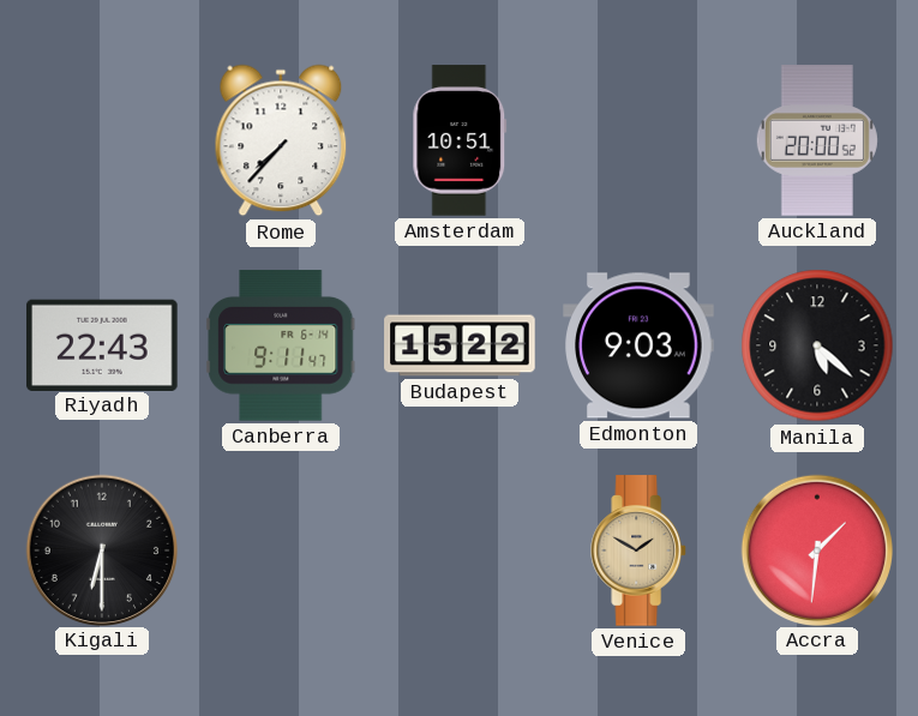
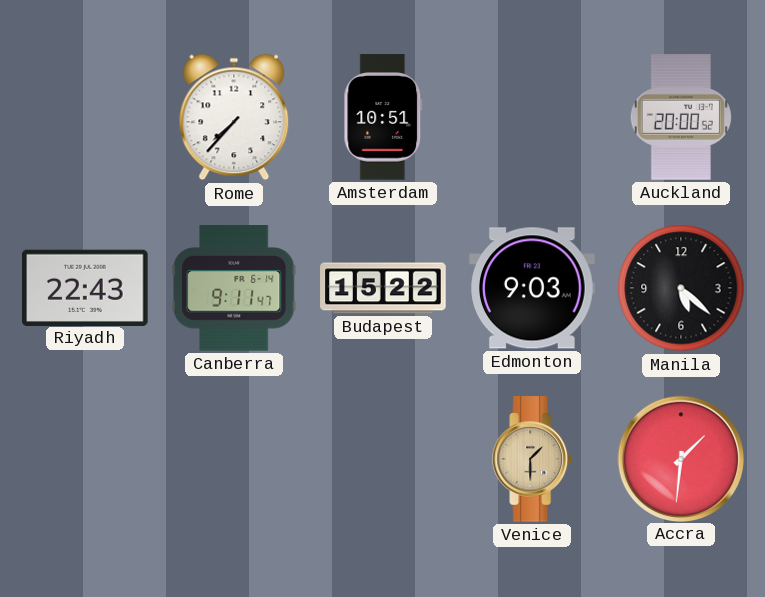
Kigali: 6:30 -> none (101, 549)
Venice: 1:50 -> 1:30 (533, 459)
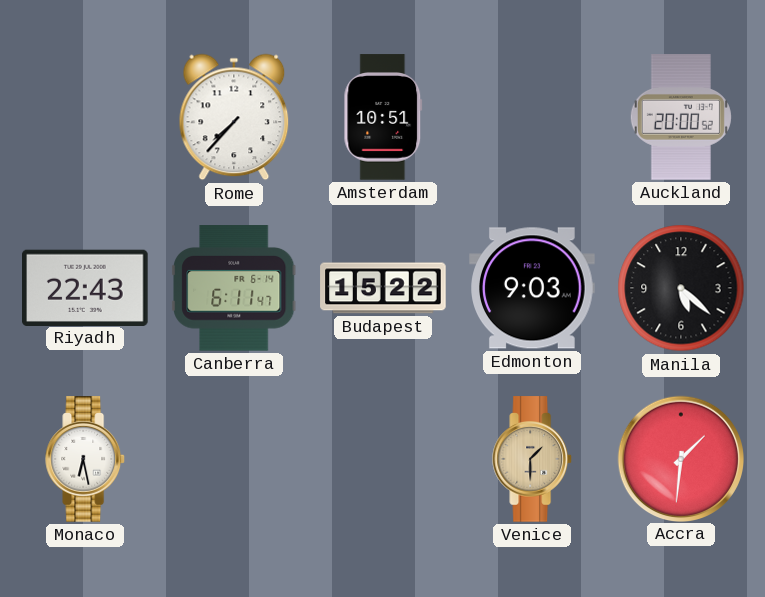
Canberra: 9:11 -> 6:11 (234, 288)
Monaco: none -> 6:28 (86, 459)
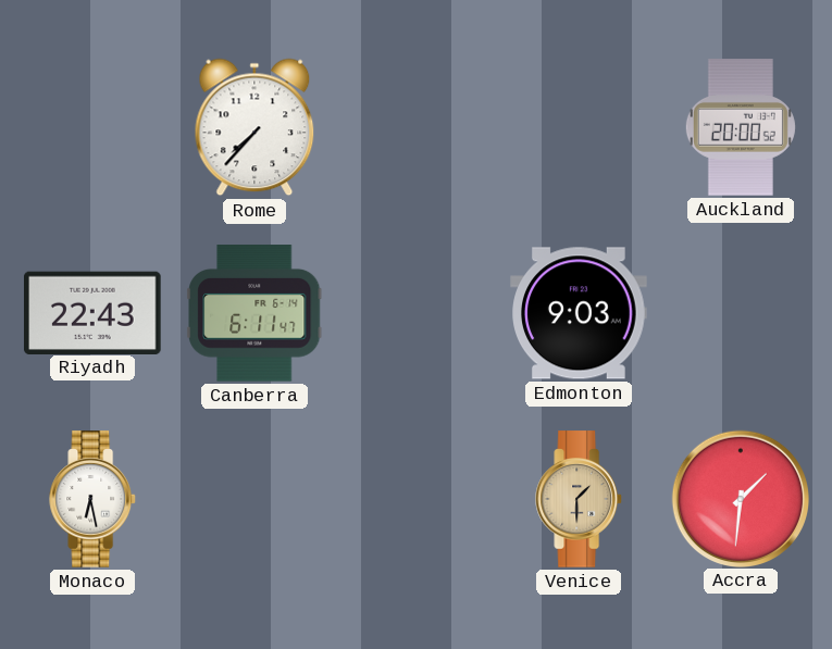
Amsterdam: 10:51 -> none (383, 117)
Budapest: 15:22 -> none (383, 288)
Manila: 5:22 -> none (681, 288)
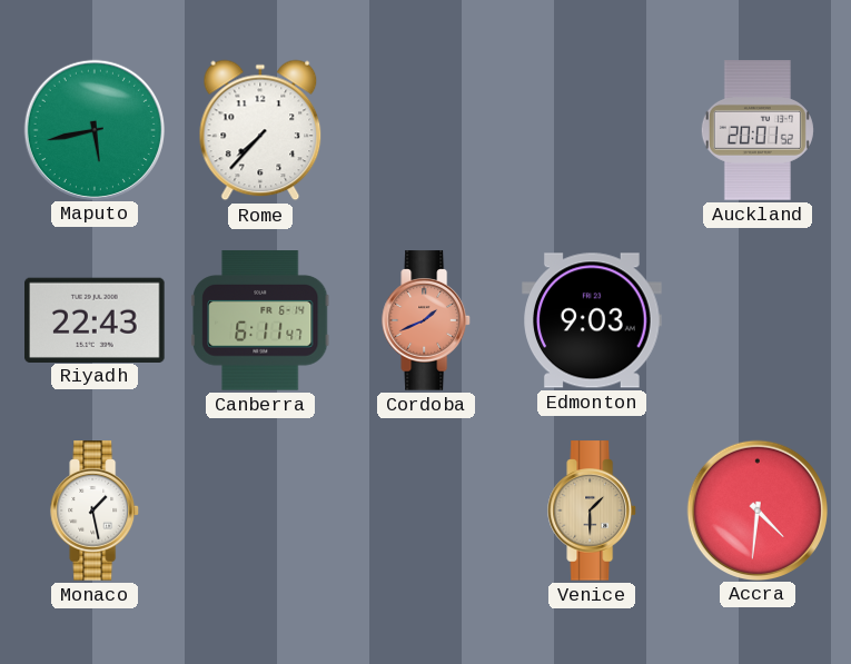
Maputo: none -> 5:43 (93, 129)
Auckland: 20:00 -> 20:01 (758, 130)
Cordoba: none -> 1:41 (427, 320)
Monaco: 6:28 -> 1:28 (96, 511)
Accra: 1:31 -> 4:31 (756, 509)
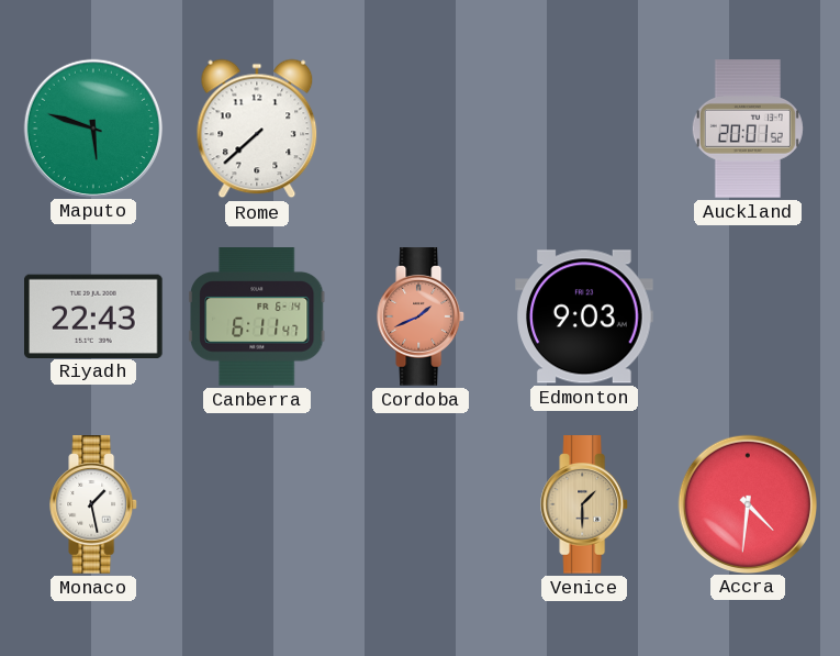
Maputo: 5:43 -> 5:48 (92, 127)
Rome: 7:37 -> 7:38 (257, 129)
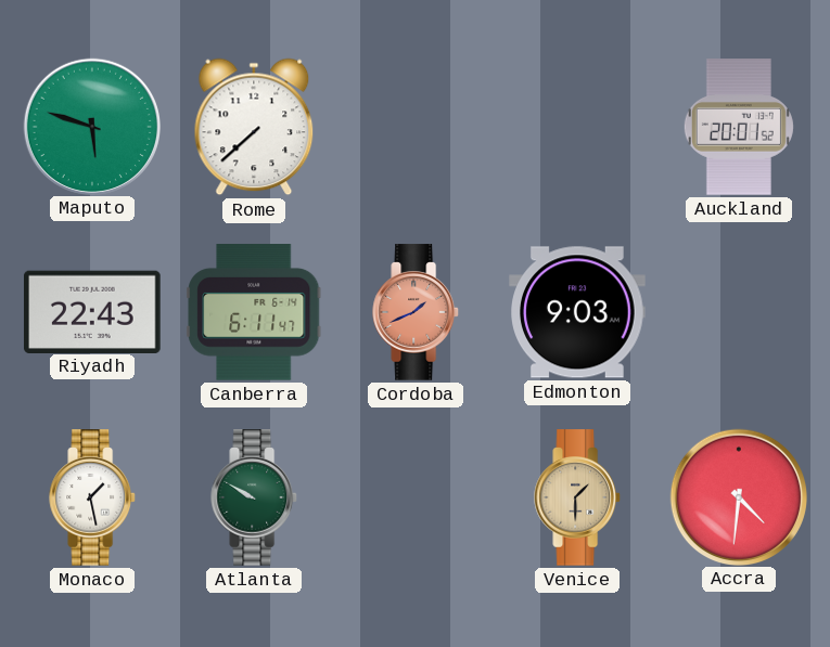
Atlanta: none -> 9:50 (255, 497)
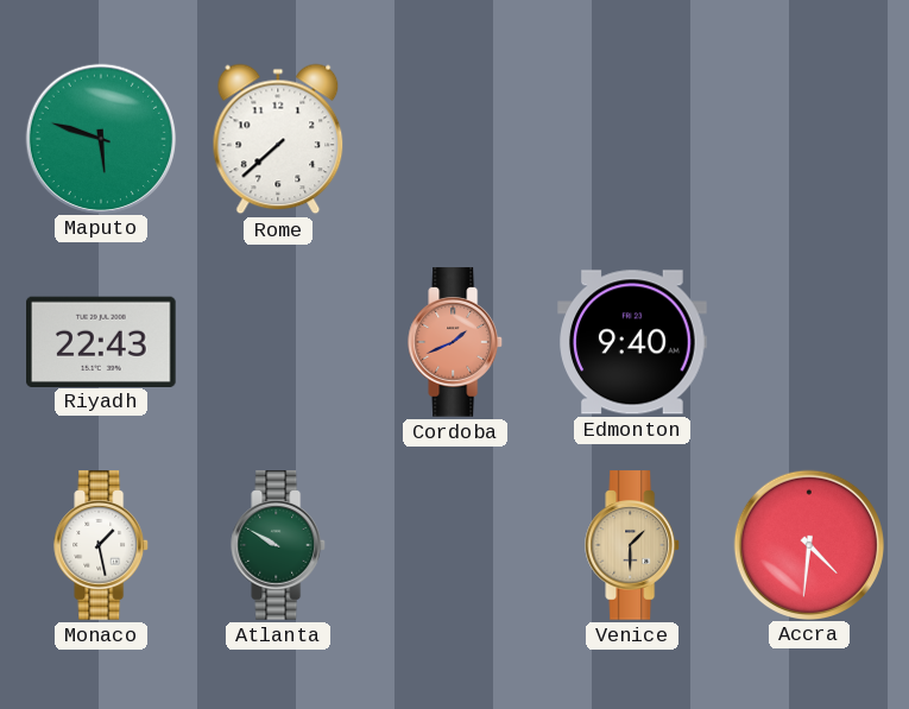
Auckland: 20:01 -> none (739, 127)
Canberra: 6:11 -> none (254, 312)
Edmonton: 9:03 -> 9:40 (632, 342)
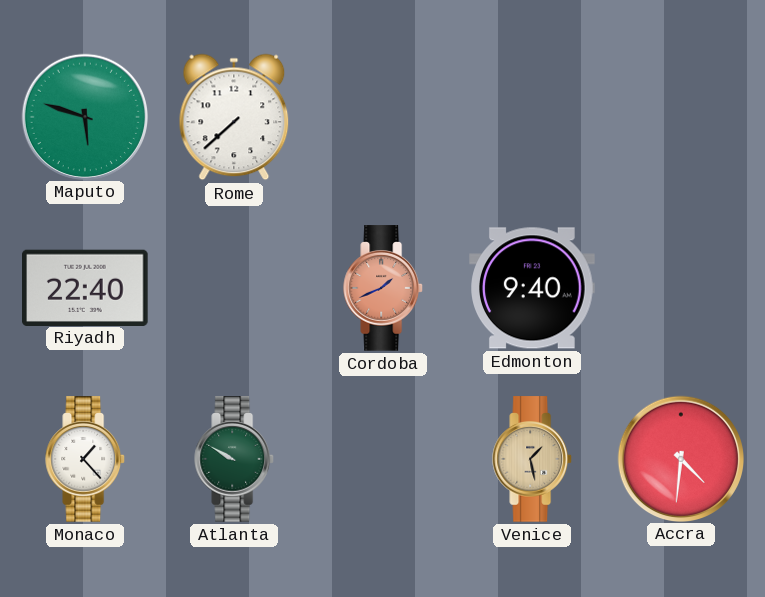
Riyadh: 22:43 -> 22:40 (85, 287)
Monaco: 1:28 -> 1:23 (86, 459)
Venice: 1:30 -> 1:28 (533, 459)
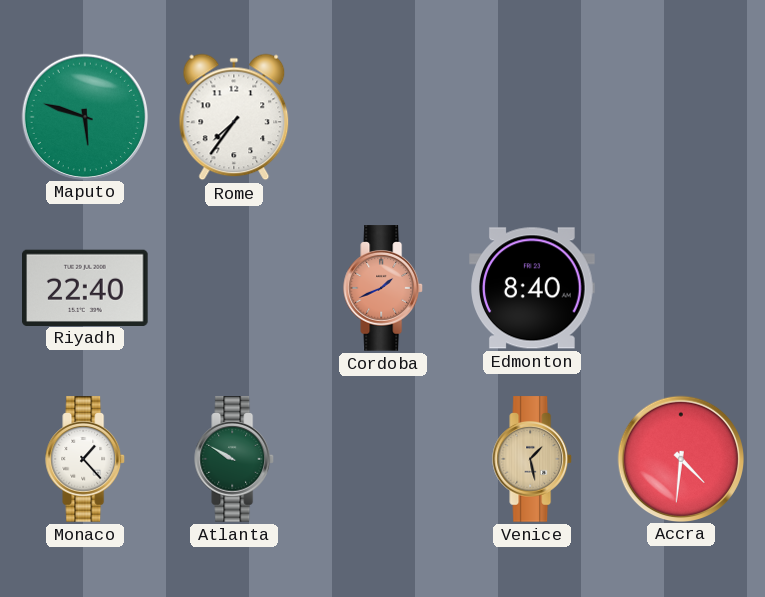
Rome: 7:38 -> 7:36 (234, 117)
Edmonton: 9:40 -> 8:40 (532, 288)
